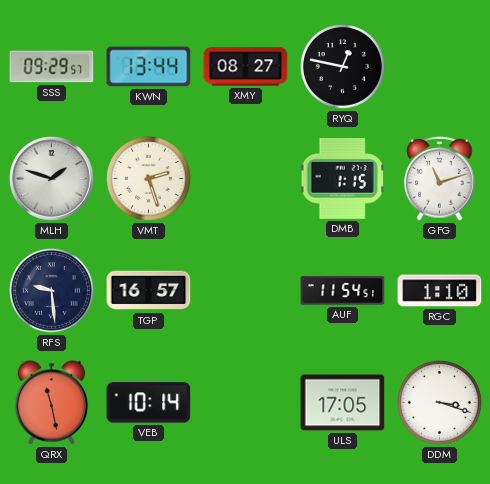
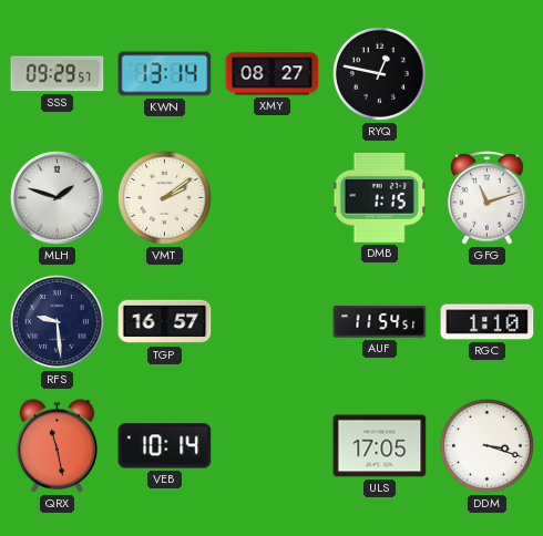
KWN: 13:44 -> 13:14 (165, 74)
VMT: 2:27 -> 2:09 (165, 198)
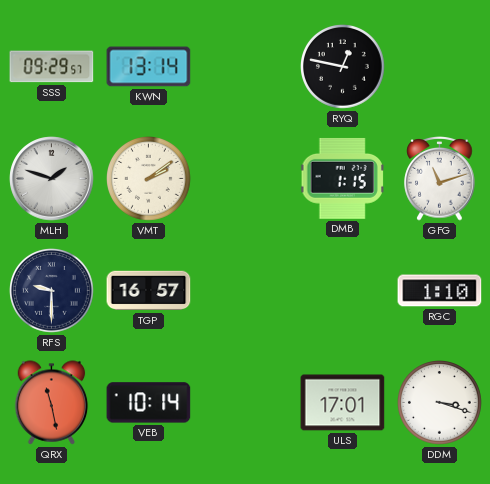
XMY: 08:27 -> none (273, 74)
RFS: 9:29 -> 9:30 (52, 291)
AUF: 11:54 -> none (380, 322)
ULS: 17:05 -> 17:01 (343, 403)
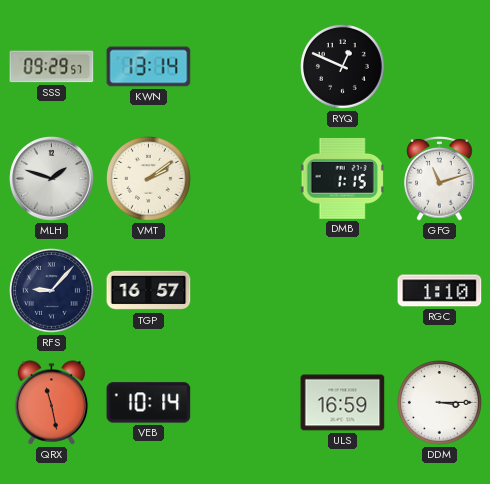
RYQ: 12:47 -> 12:49 (343, 67)
RFS: 9:30 -> 9:07 (52, 291)
ULS: 17:01 -> 16:59 (343, 403)
DDM: 3:18 -> 3:15 (440, 403)
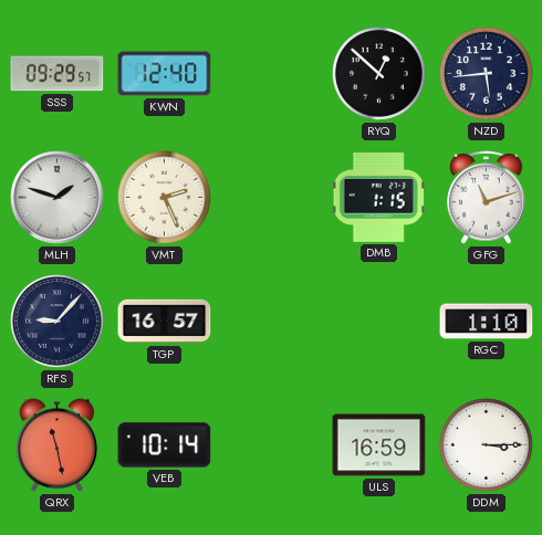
KWN: 13:14 -> 12:40 (165, 74)
RYQ: 12:49 -> 12:52 (379, 74)
NZD: none -> 5:44 (487, 74)
VMT: 2:09 -> 2:26 (165, 198)
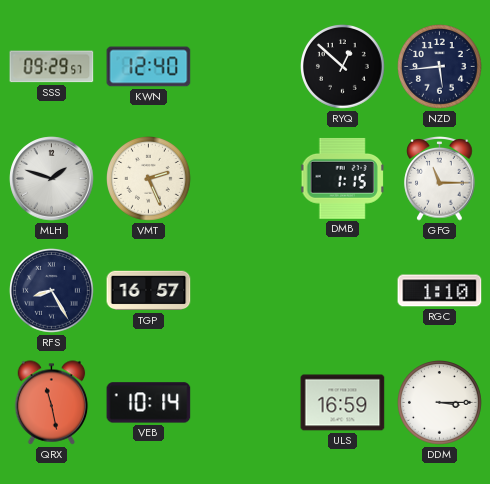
GFG: 11:12 -> 11:15 (440, 179)
RFS: 9:07 -> 8:25 (52, 291)
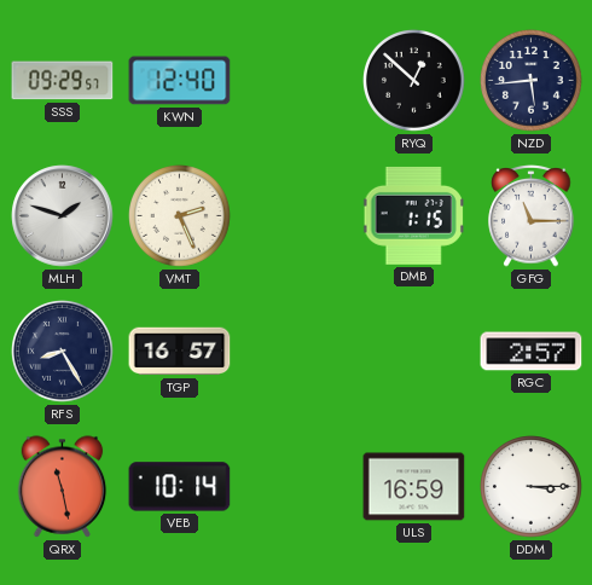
RGC: 1:10 -> 2:57 (532, 352)
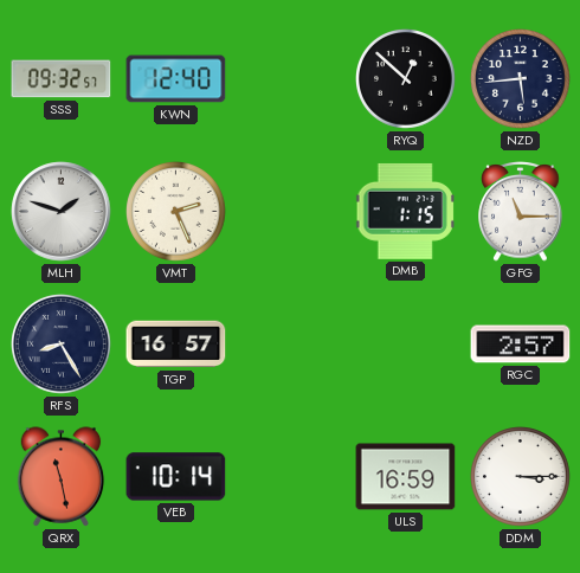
SSS: 09:29 -> 09:32 (62, 79)
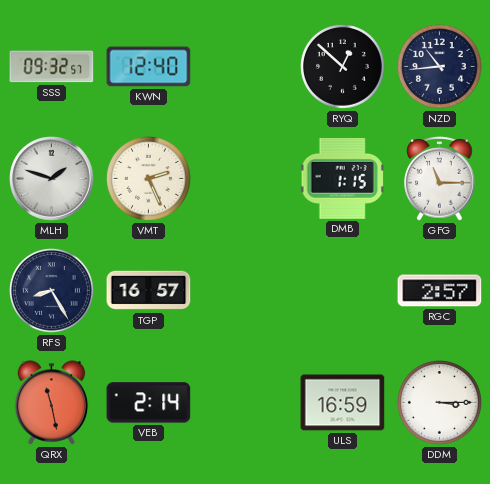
NZD: 5:44 -> 10:44 (440, 67)
VEB: 10:14 -> 2:14 (149, 403)
